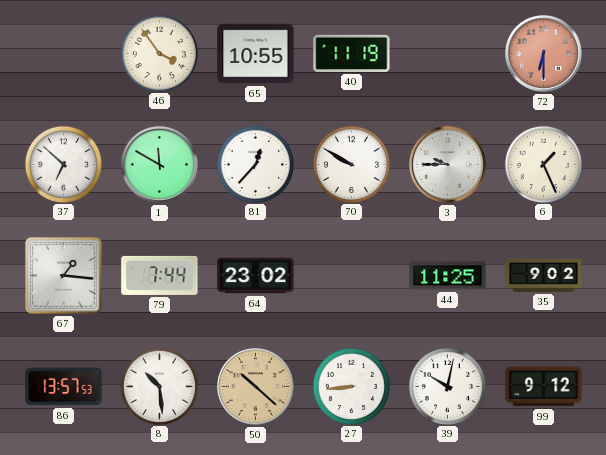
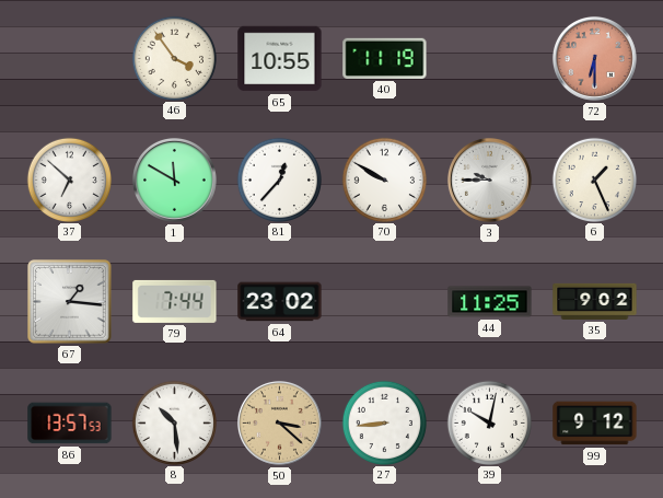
50: 10:22 -> 3:22 (279, 422)
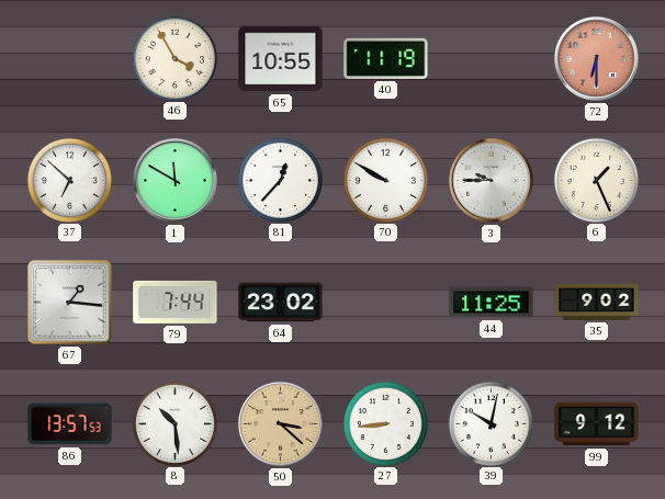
46: 3:54 -> 3:55 (174, 58)
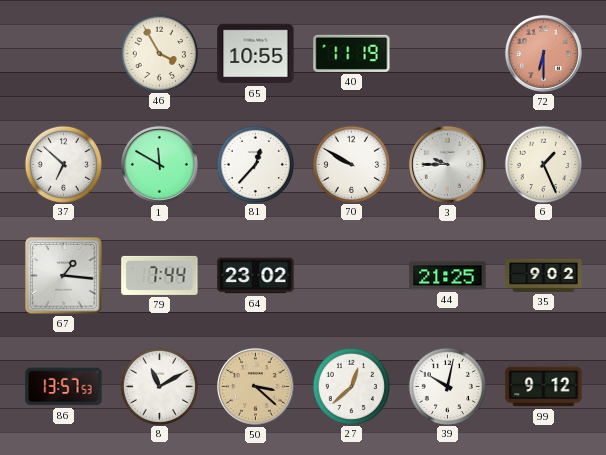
44: 11:25 -> 21:25 (448, 276)
8: 10:29 -> 11:10 (159, 386)
27: 8:44 -> 12:38 (351, 386)
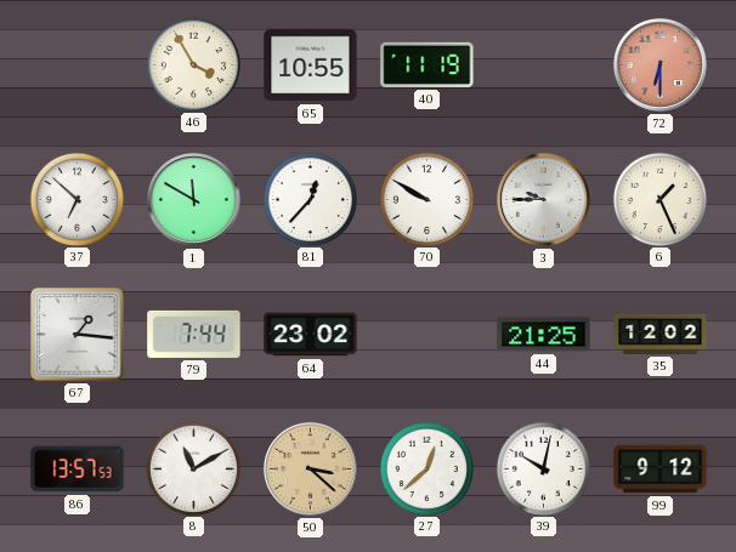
35: 9:02 -> 12:02 (661, 334)
